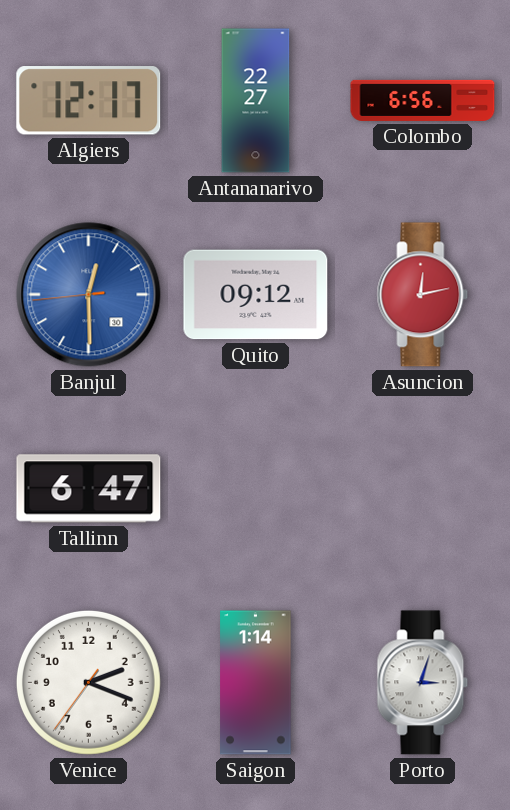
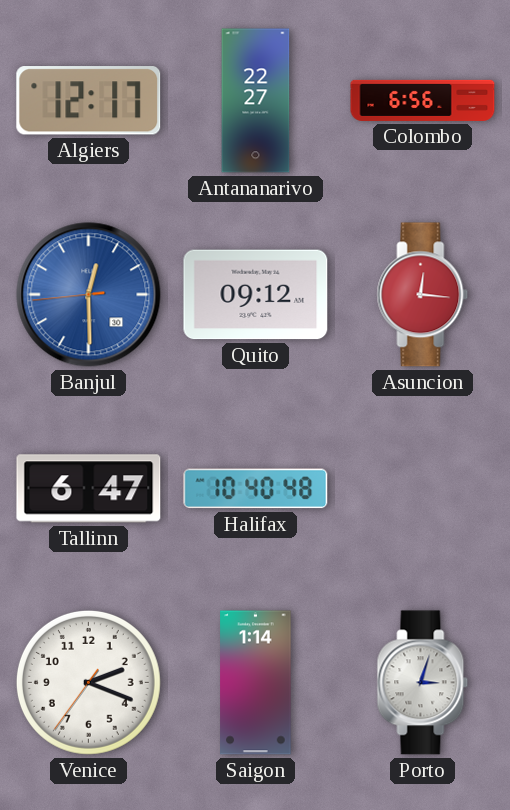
Asuncion: 12:13 -> 12:16 (423, 295)
Halifax: none -> 10:40 (256, 489)
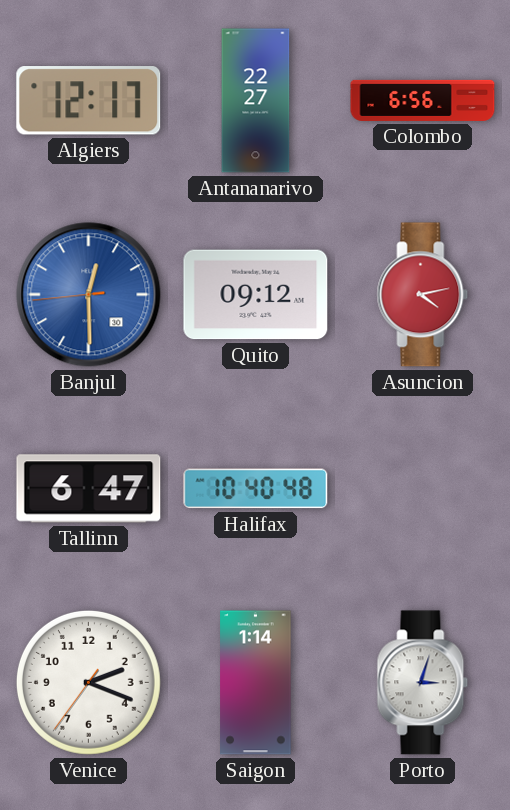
Asuncion: 12:16 -> 4:13 (423, 295)
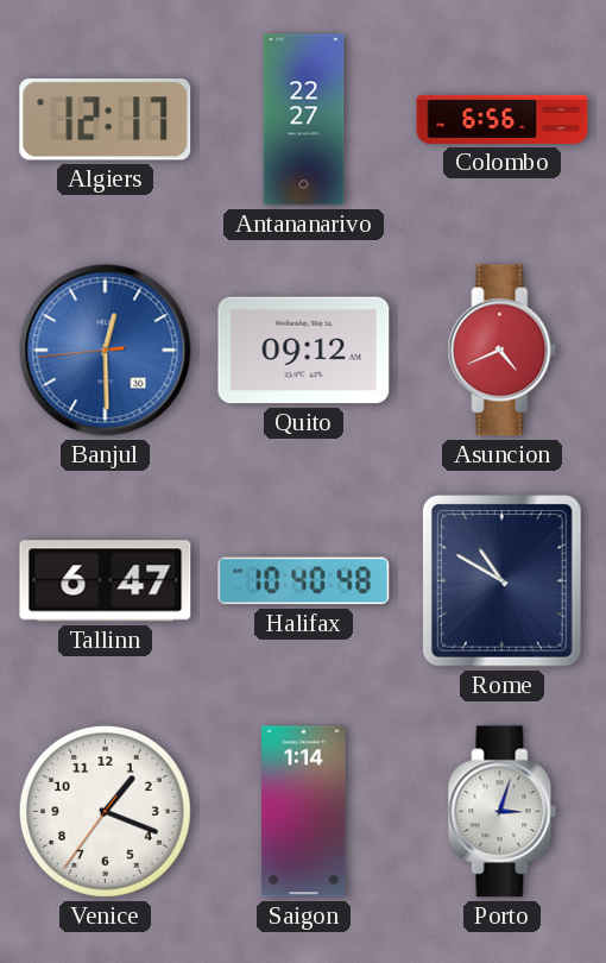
Asuncion: 4:13 -> 4:41 (503, 351)
Rome: none -> 10:50 (503, 581)
Venice: 2:18 -> 1:18 (105, 811)
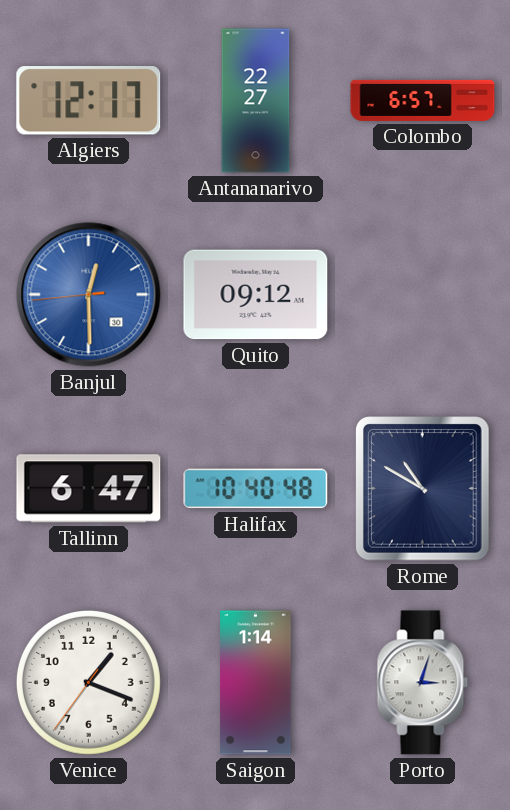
Colombo: 6:56 -> 6:57 (423, 100)
Asuncion: 4:41 -> none (503, 351)
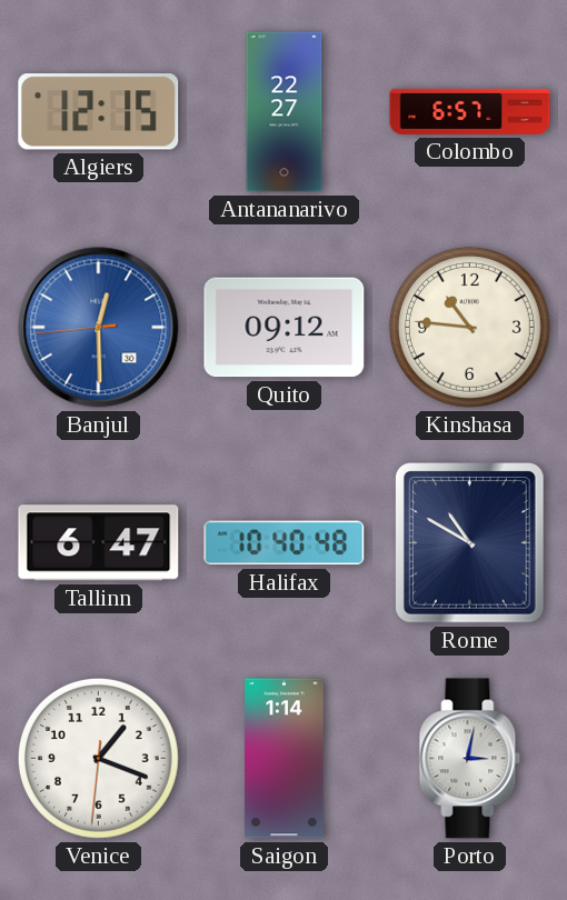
Algiers: 12:17 -> 12:15 (99, 112)
Kinshasa: none -> 10:46 (469, 327)
Venice: 1:18:36 -> 1:18:31 (98, 758)
Porto: 3:03 -> 3:02 (470, 759)
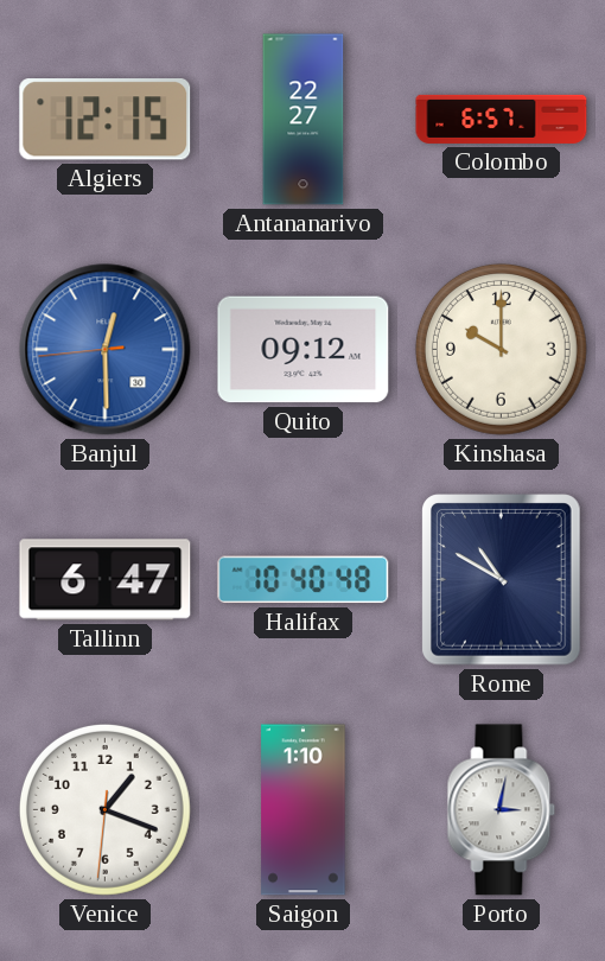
Kinshasa: 10:46 -> 10:00 (501, 349)
Saigon: 1:14 -> 1:10 (304, 810)
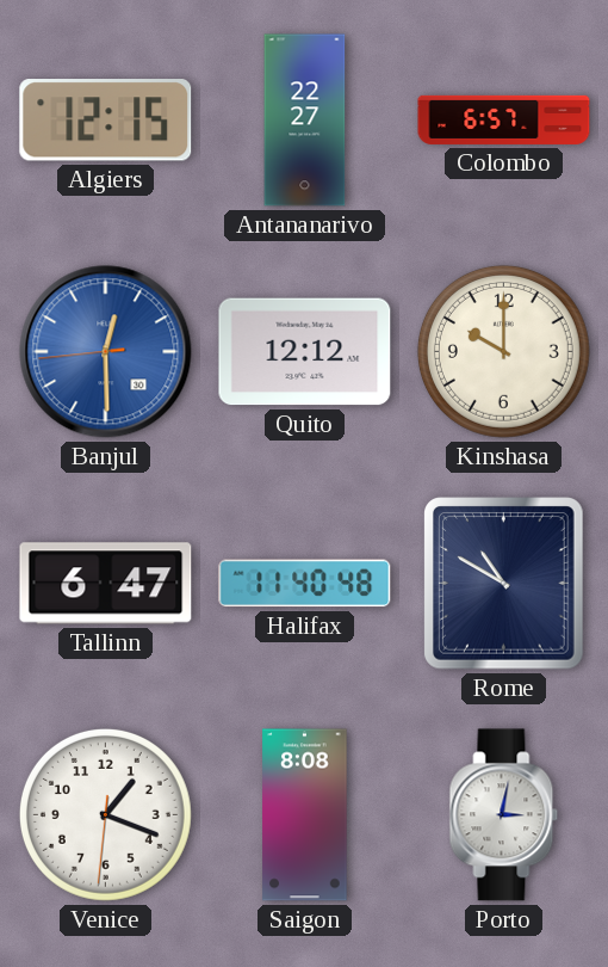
Quito: 09:12 -> 12:12 (305, 352)
Halifax: 10:40 -> 11:40 (305, 584)
Saigon: 1:10 -> 8:08 (305, 815)
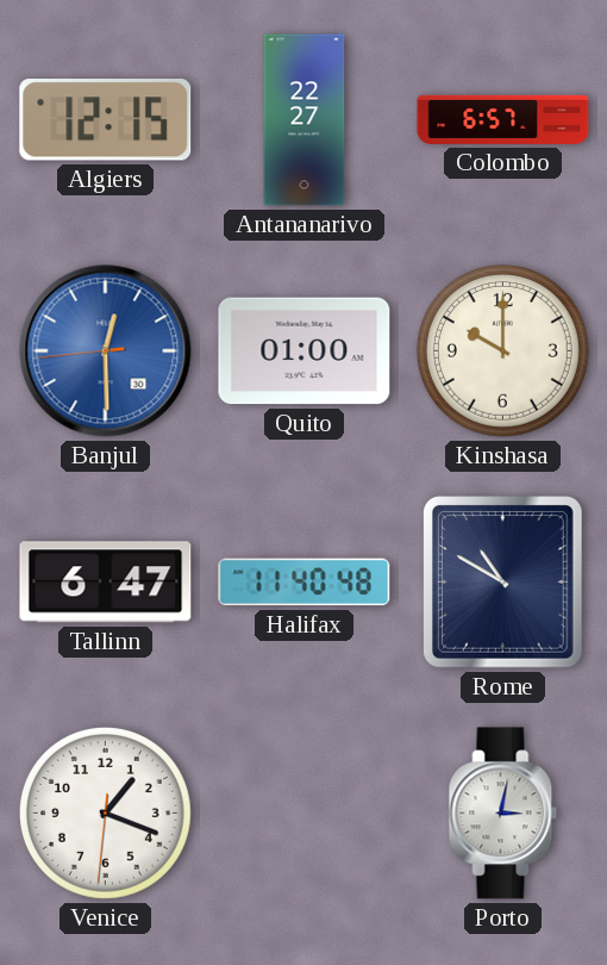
Quito: 12:12 -> 01:00 (305, 351)
Saigon: 8:08 -> none (305, 815)
